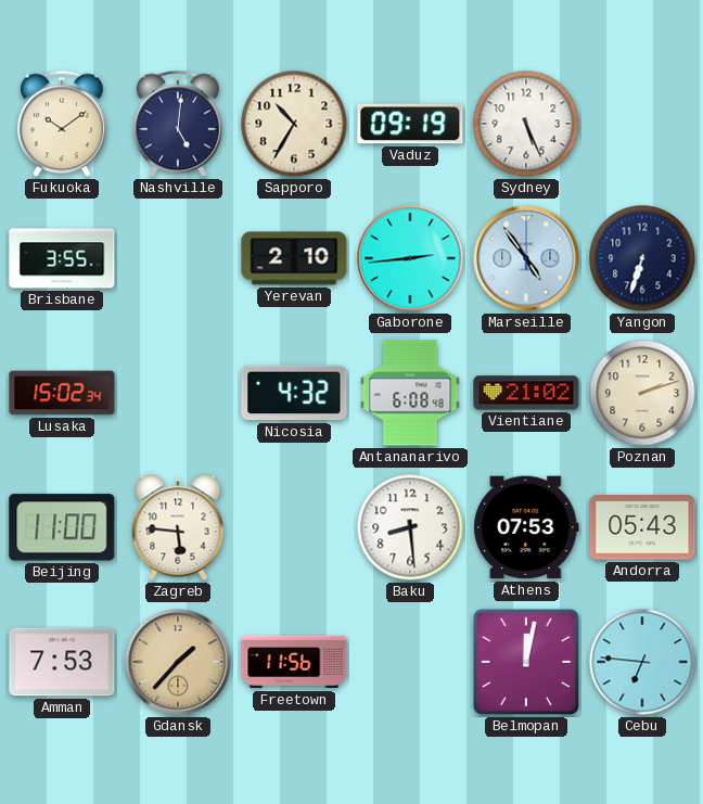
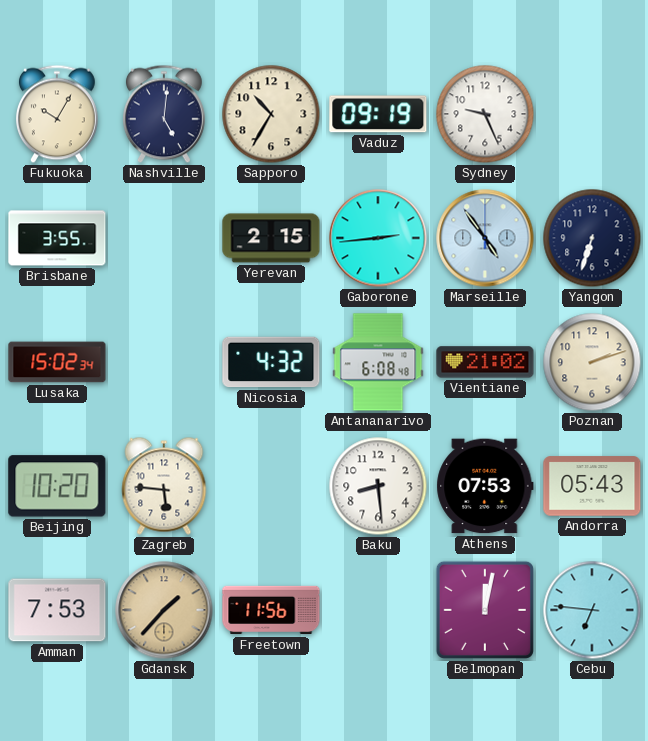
Fukuoka: 10:09 -> 10:05 (57, 114)
Sydney: 5:26 -> 9:26 (485, 114)
Yerevan: 2:10 -> 2:15 (271, 238)
Beijing: 11:00 -> 10:20 (57, 486)
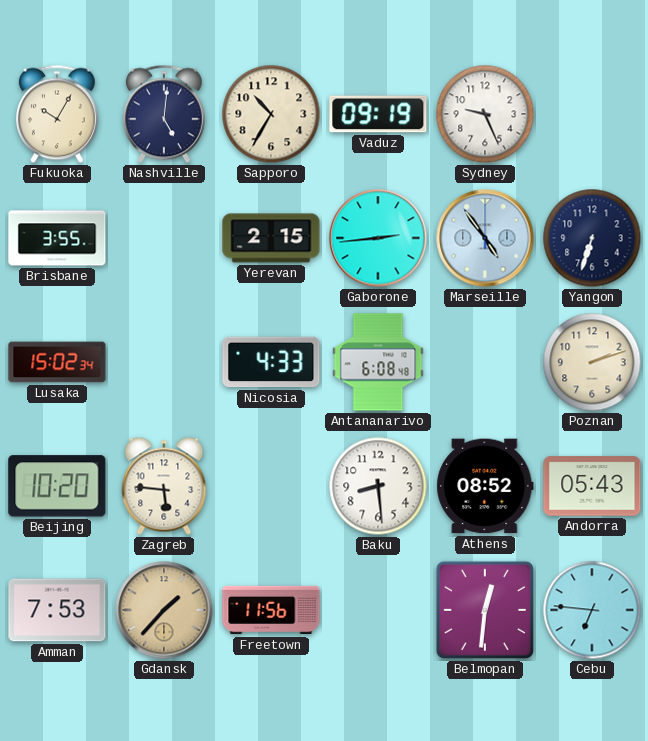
Nicosia: 4:32 -> 4:33 (271, 362)
Vientiane: 21:02 -> none (485, 362)
Athens: 07:53 -> 08:52 (485, 486)
Belmopan: 12:02 -> 12:31 (485, 610)
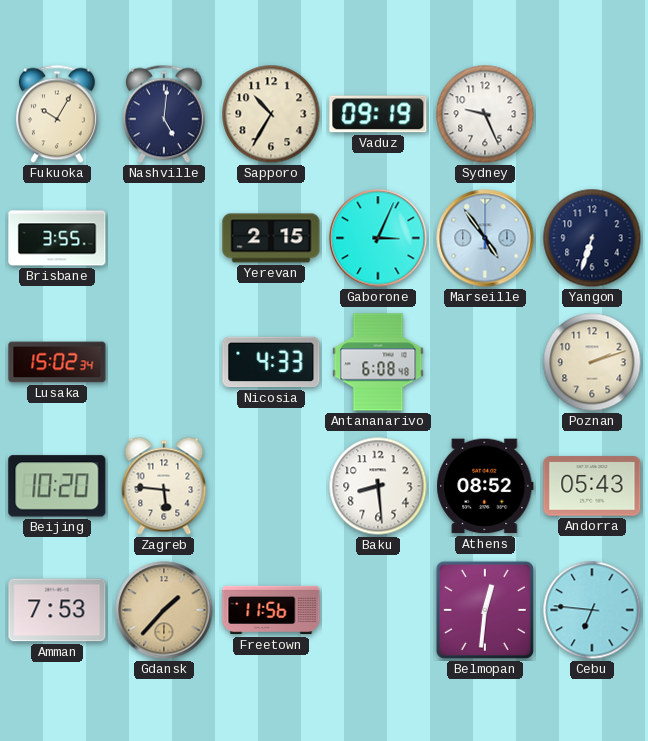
Gaborone: 2:44 -> 3:04 (378, 238)
